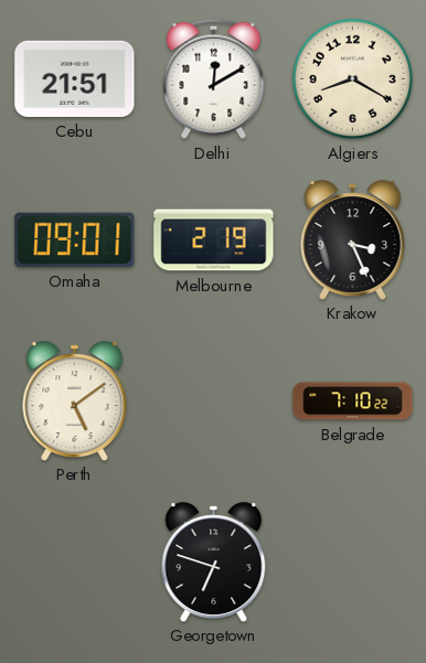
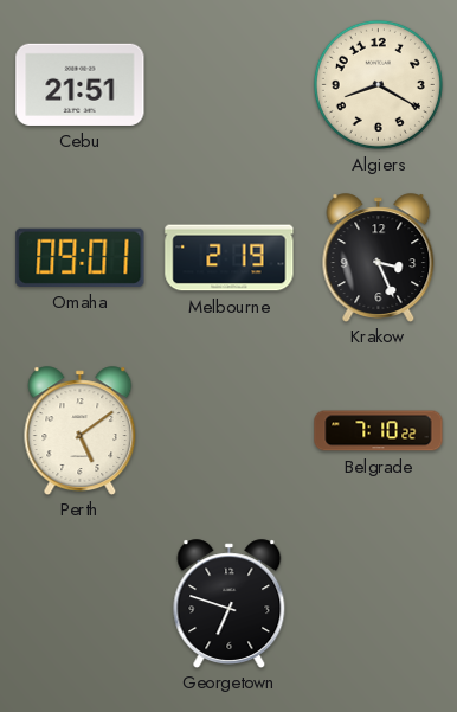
Delhi: 12:10 -> none (214, 78)
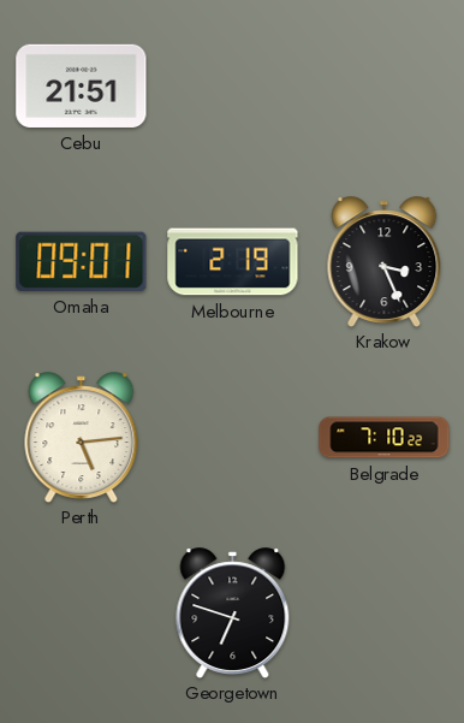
Algiers: 8:20 -> none (378, 84)
Perth: 5:09 -> 5:14 (82, 437)
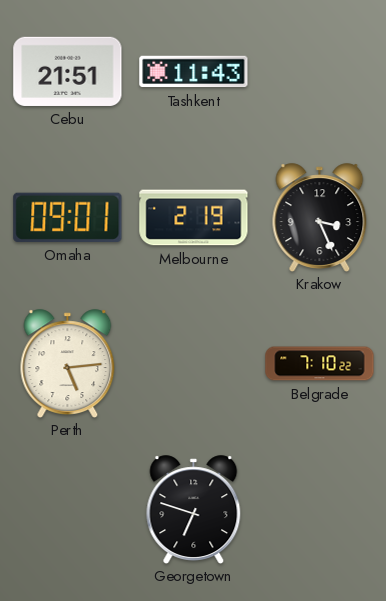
Tashkent: none -> 11:43 (194, 72)
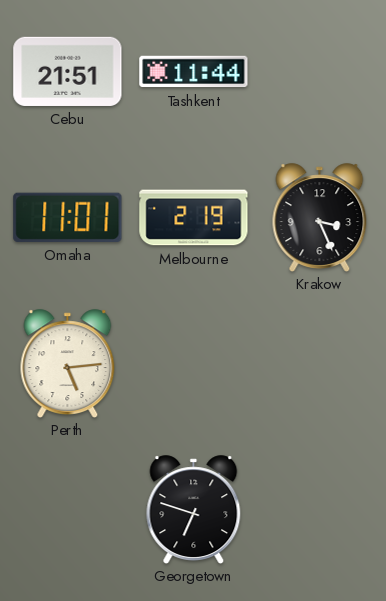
Tashkent: 11:43 -> 11:44 (194, 72)
Omaha: 09:01 -> 11:01 (68, 217)
Belgrade: 7:10 -> none (320, 364)
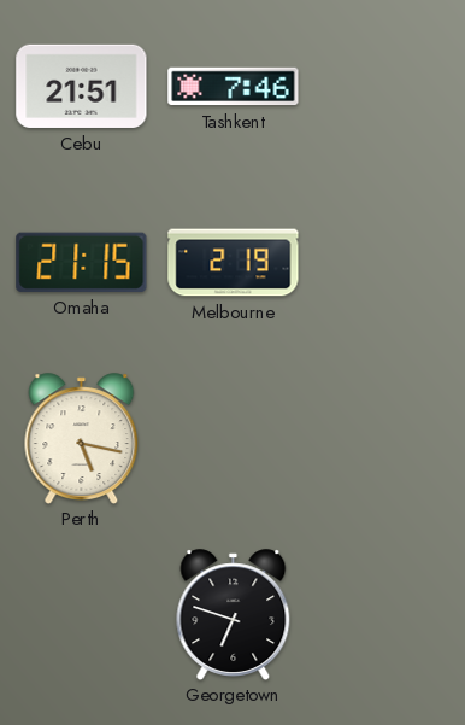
Tashkent: 11:44 -> 7:46 (234, 87)
Omaha: 11:01 -> 21:15 (82, 262)
Krakow: 3:26 -> none (320, 217)
Perth: 5:14 -> 5:17 (82, 438)
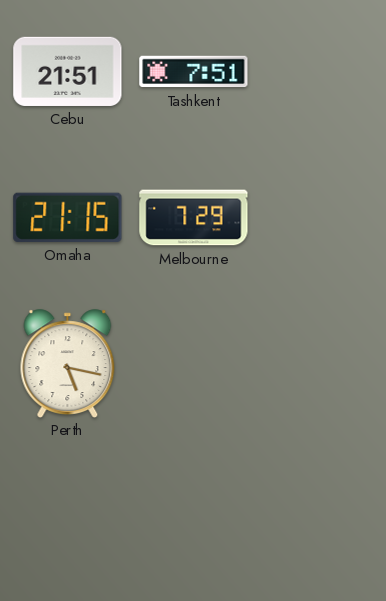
Tashkent: 7:46 -> 7:51 (194, 72)
Melbourne: 2:19 -> 7:29 (194, 218)
Georgetown: 6:48 -> none (234, 614)
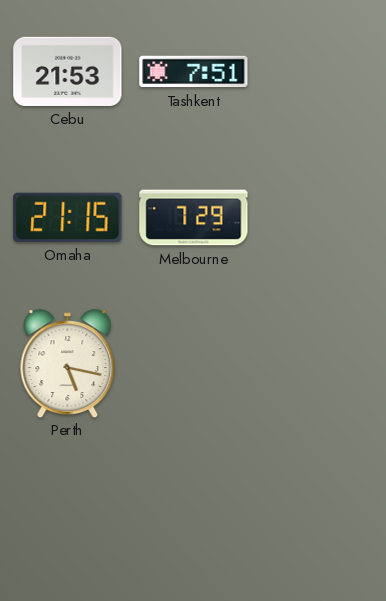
Cebu: 21:51 -> 21:53 (68, 71)
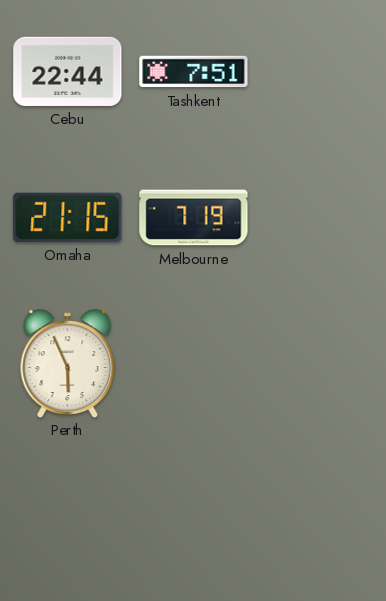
Cebu: 21:53 -> 22:44 (68, 71)
Melbourne: 7:29 -> 7:19 (194, 218)
Perth: 5:17 -> 5:56 (68, 363)
